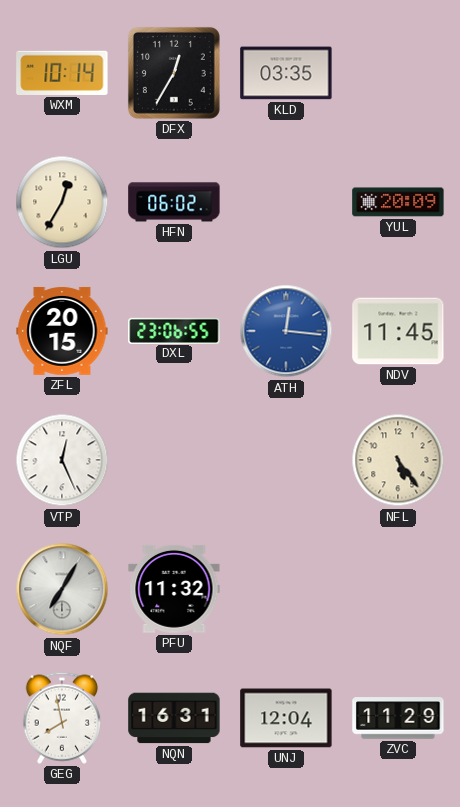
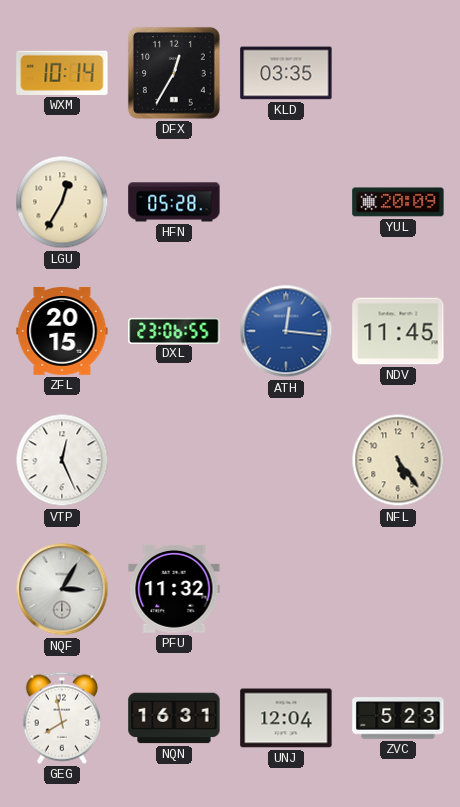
HFN: 06:02 -> 05:28 (174, 202)
NQF: 7:05 -> 3:05 (62, 589)
ZVC: 11:29 -> 5:23 (398, 718)
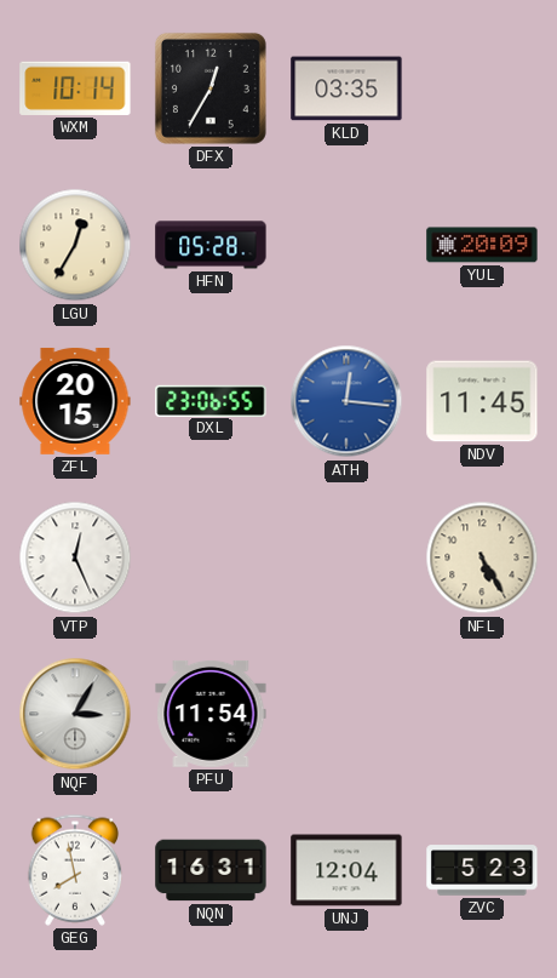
NFL: 5:24 -> 5:25 (482, 557)
PFU: 11:32 -> 11:54 (211, 714)
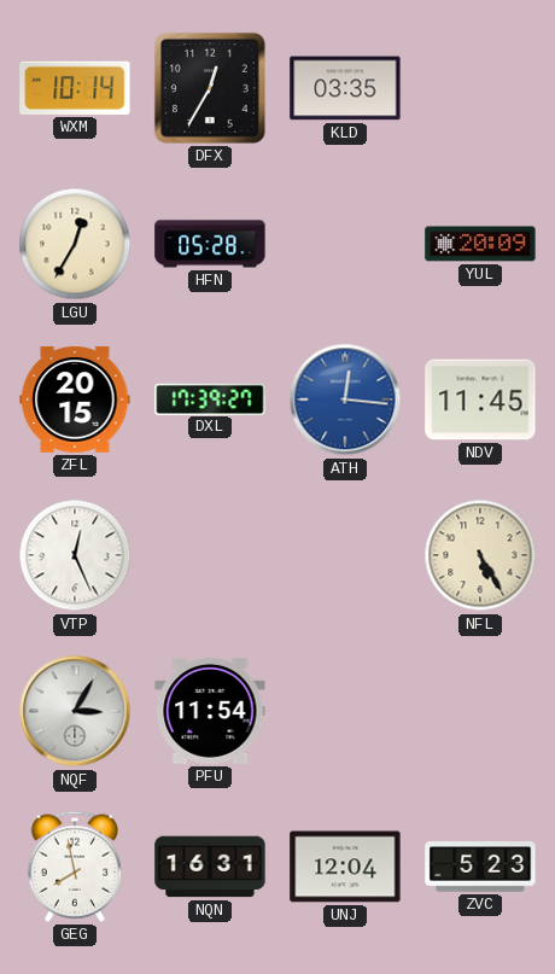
DXL: 23:06 -> 17:39 (210, 398)
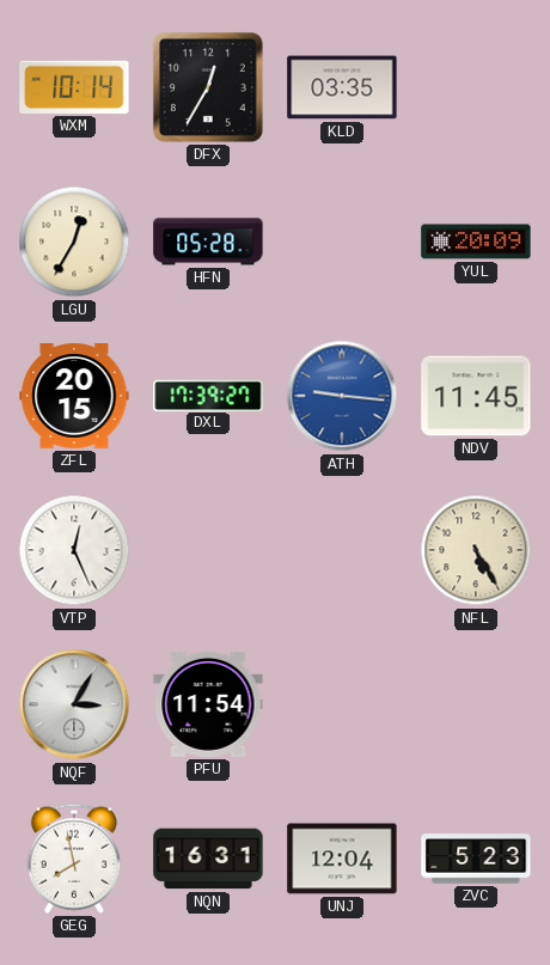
ATH: 12:16 -> 9:16 (342, 396)
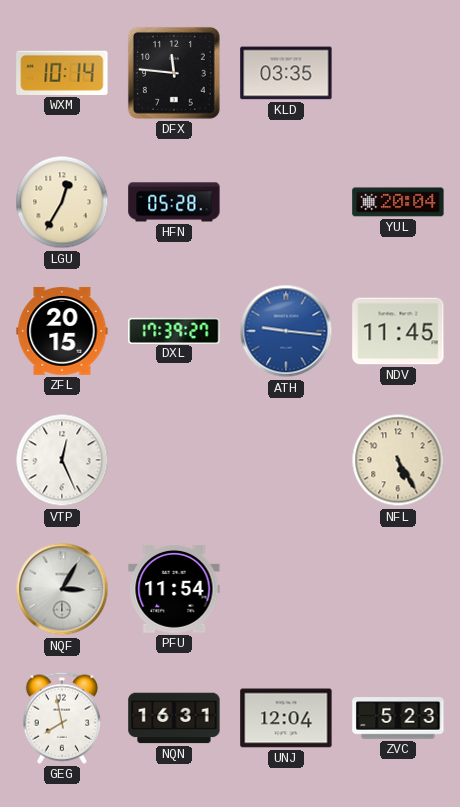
DFX: 12:35 -> 11:46 (174, 73)
YUL: 20:09 -> 20:04 (398, 202)
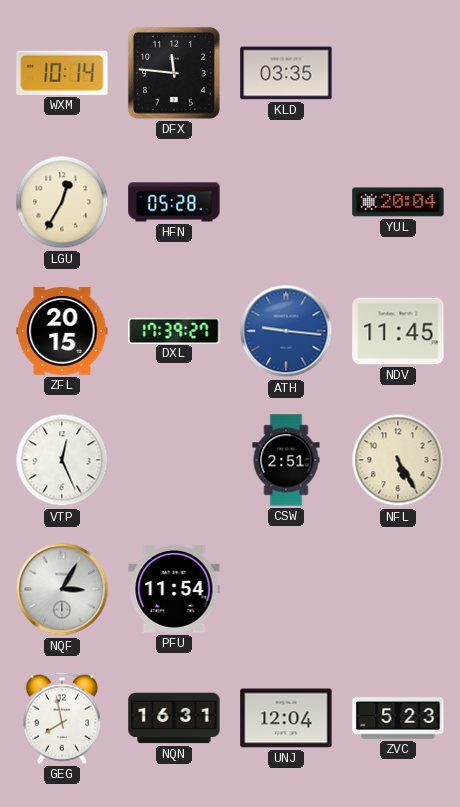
CSW: none -> 2:51 (286, 460)
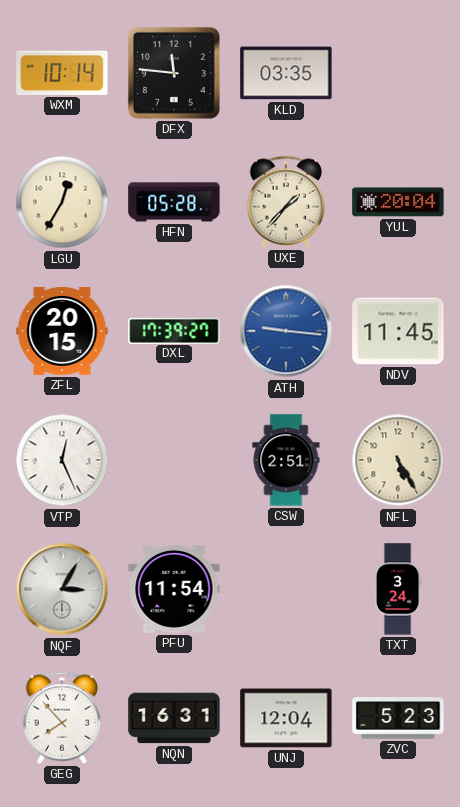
UXE: none -> 1:37 (286, 202)
TXT: none -> 3:24 (398, 589)
GEG: 7:58 -> 7:53 (62, 718)
